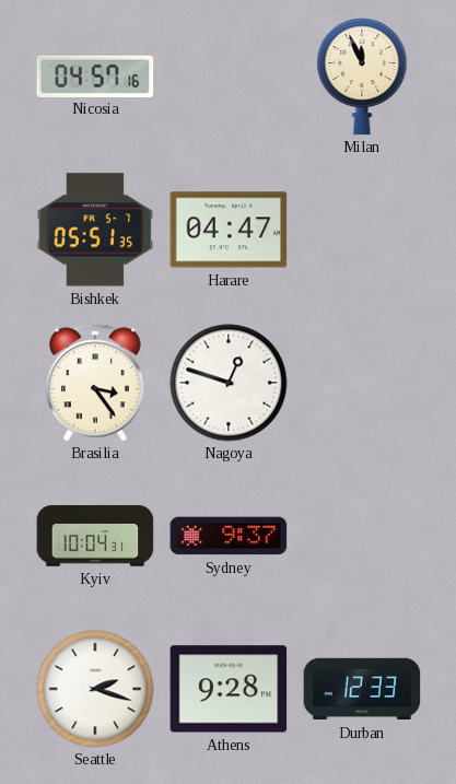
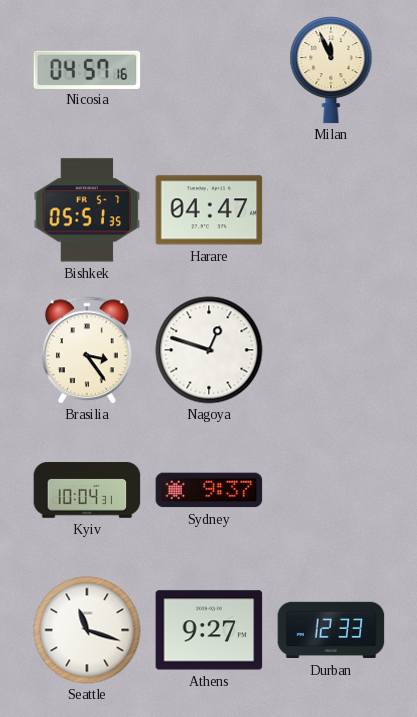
Seattle: 2:18 -> 11:18 (87, 630)
Athens: 9:28 -> 9:27 (209, 630)
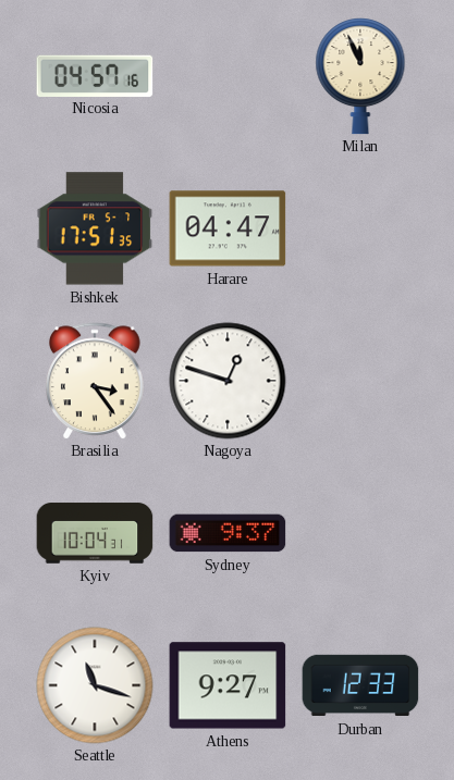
Bishkek: 05:51 -> 17:51 (95, 228)
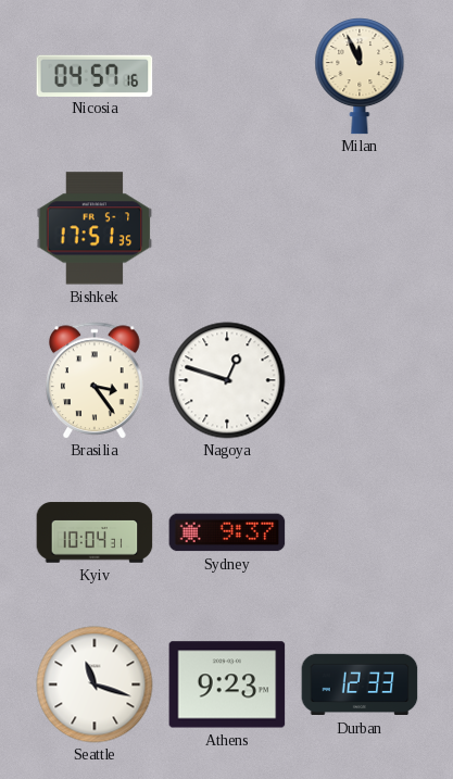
Harare: 04:47 -> none (228, 228)
Athens: 9:27 -> 9:23 (227, 684)
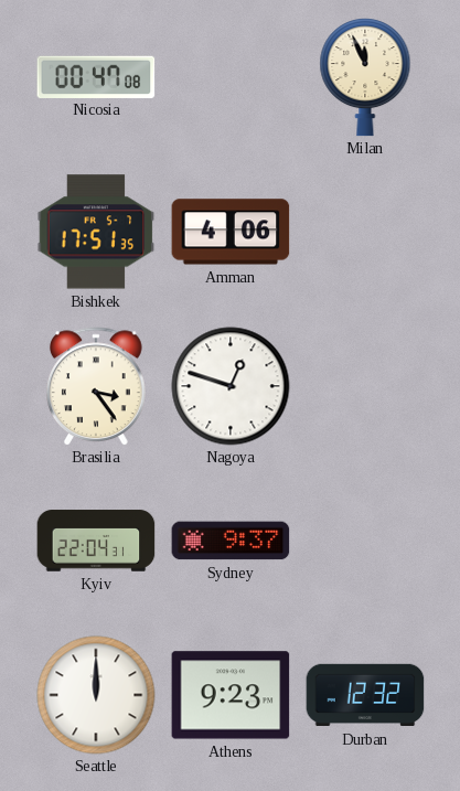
Nicosia: 04:57 -> 00:47 (96, 76)
Amman: none -> 4:06 (231, 232)
Kyiv: 10:04 -> 22:04 (96, 541)
Seattle: 11:18 -> 12:00 (96, 695)
Durban: 12:33 -> 12:32 (365, 695)
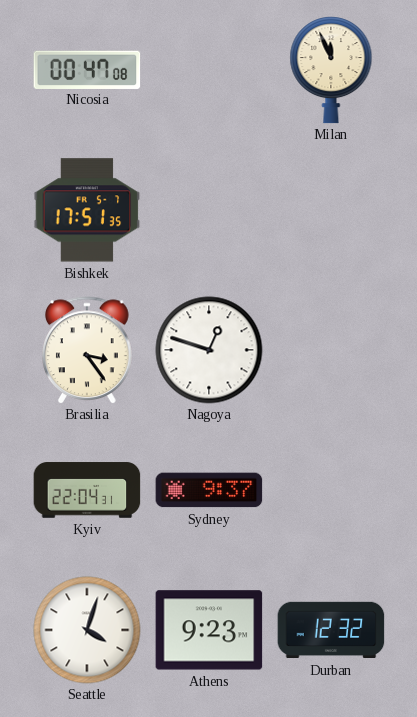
Amman: 4:06 -> none (231, 232)
Seattle: 12:00 -> 4:03 (87, 630)
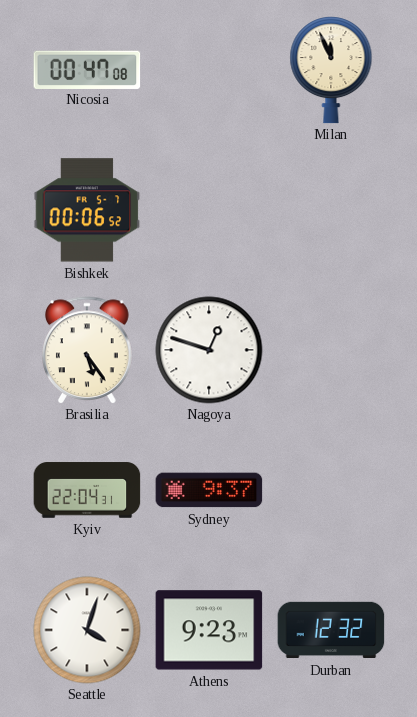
Bishkek: 17:51 -> 00:06 (87, 210)
Brasilia: 3:24 -> 5:24 (88, 350)
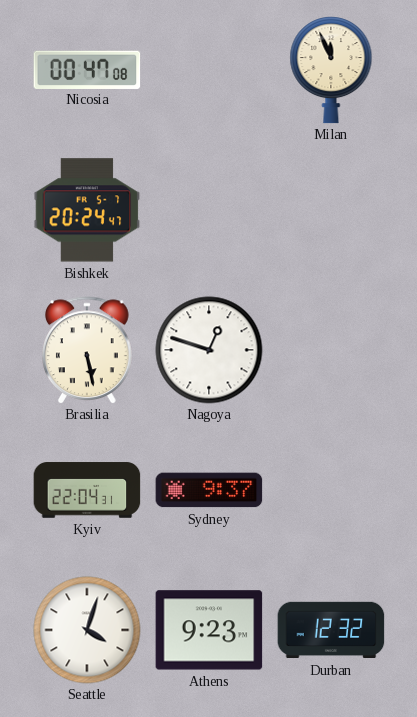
Bishkek: 00:06 -> 20:24 (87, 210)
Brasilia: 5:24 -> 5:28 (88, 350)
